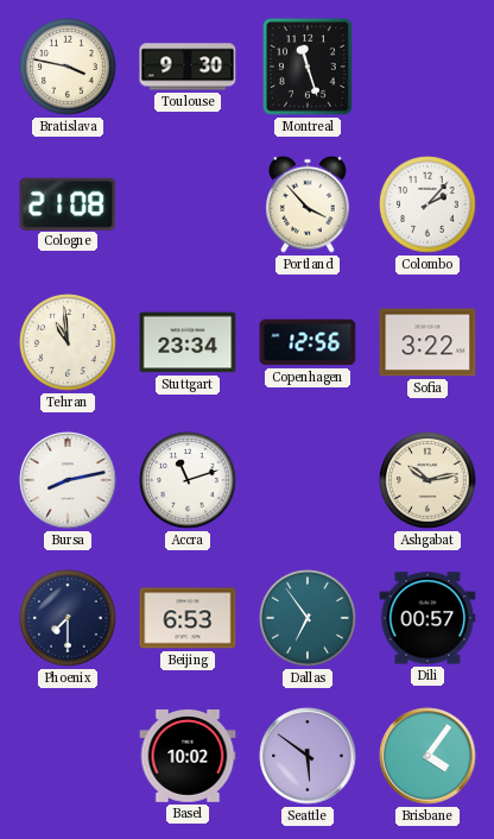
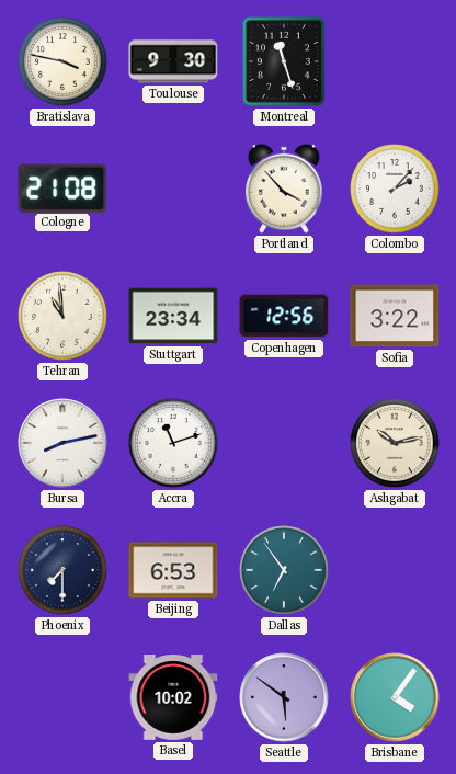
Dili: 00:57 -> none (427, 618)
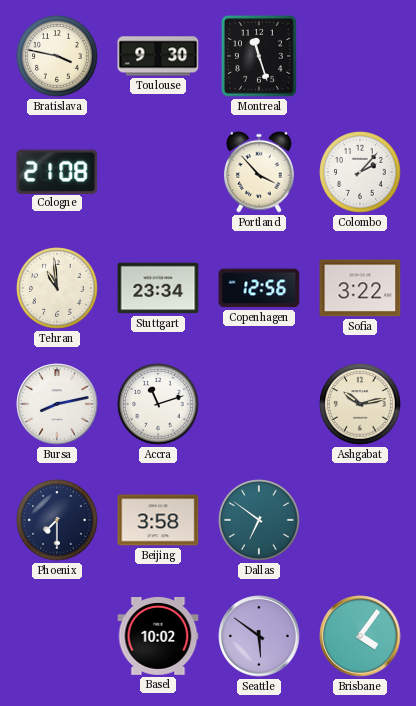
Beijing: 6:53 -> 3:58 (158, 520)
Dallas: 6:54 -> 6:51 (259, 520)
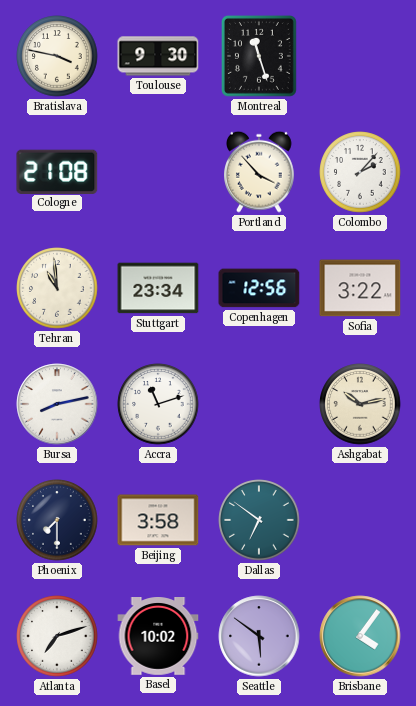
Atlanta: none -> 7:12 (57, 636)
